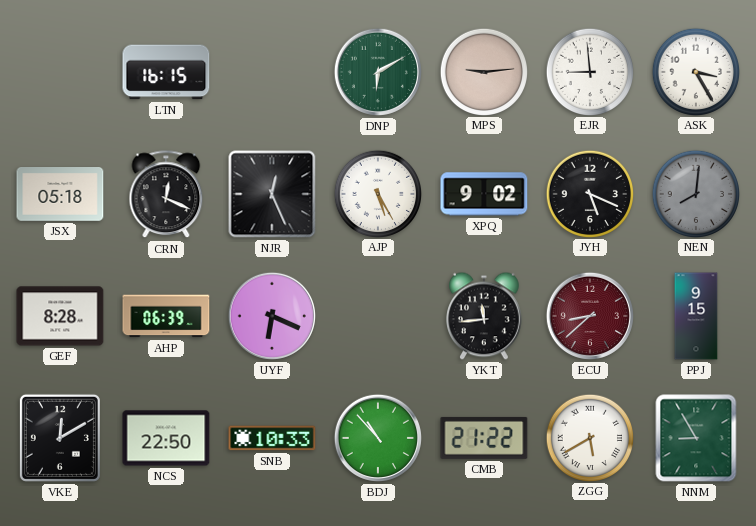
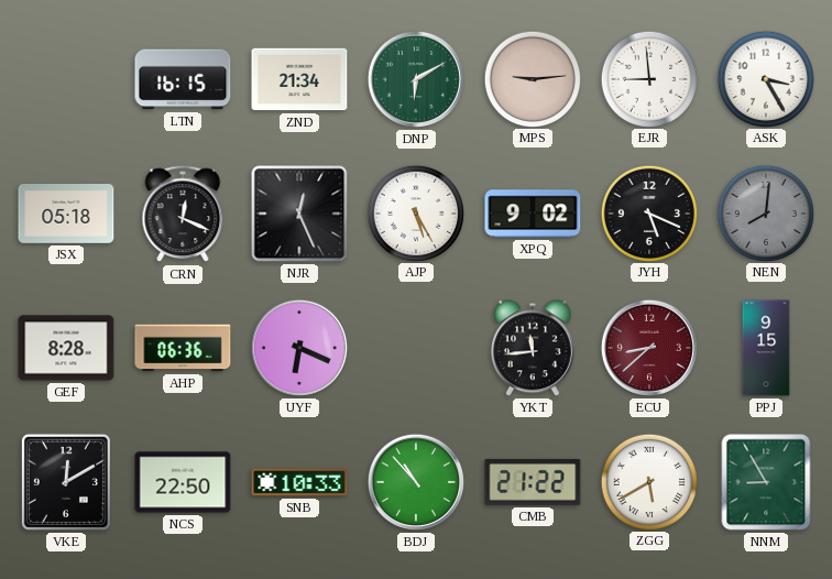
ZND: none -> 21:34 (299, 79)
AHP: 06:39 -> 06:36 (183, 348)
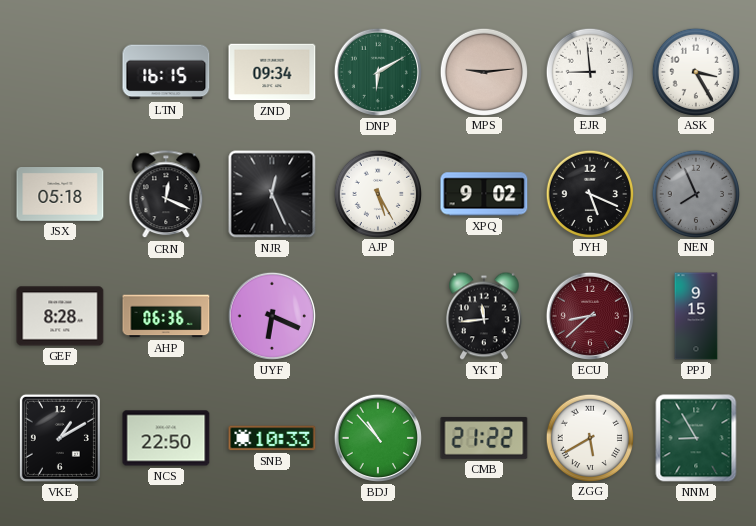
ZND: 21:34 -> 09:34 (272, 72)
NEN: 8:01 -> 7:56 (695, 193)
VKE: 12:10 -> 1:10 (60, 438)
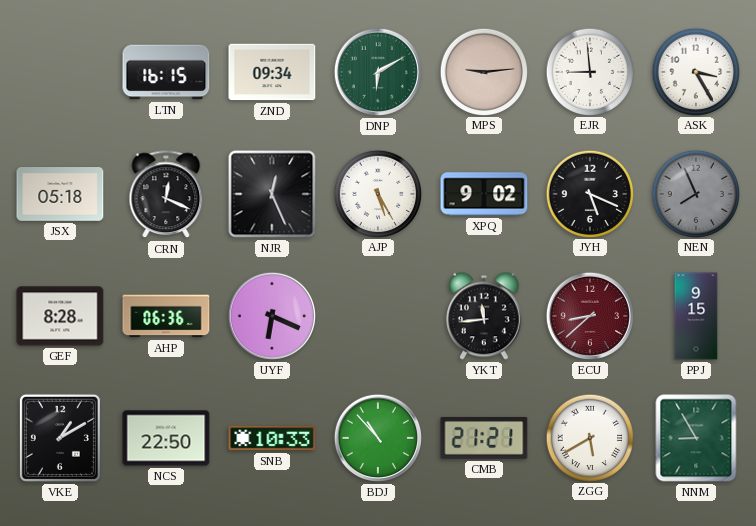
CMB: 21:22 -> 21:21 (484, 438)
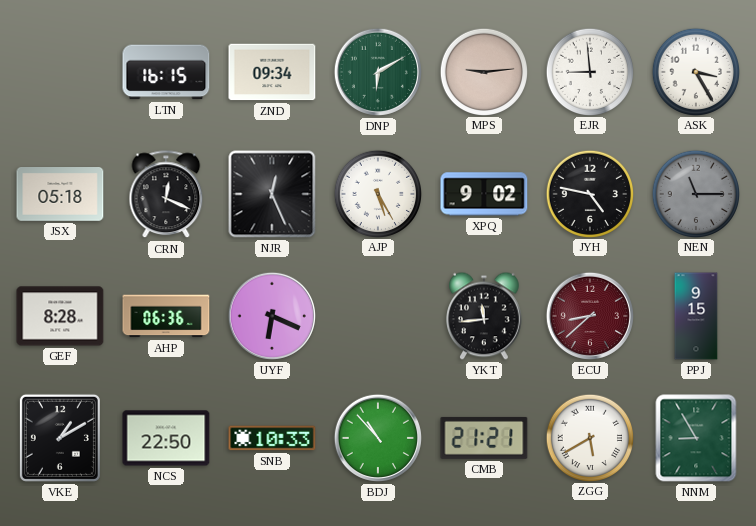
JYH: 5:19 -> 4:47 (589, 193)
NEN: 7:56 -> 11:15 (695, 193)
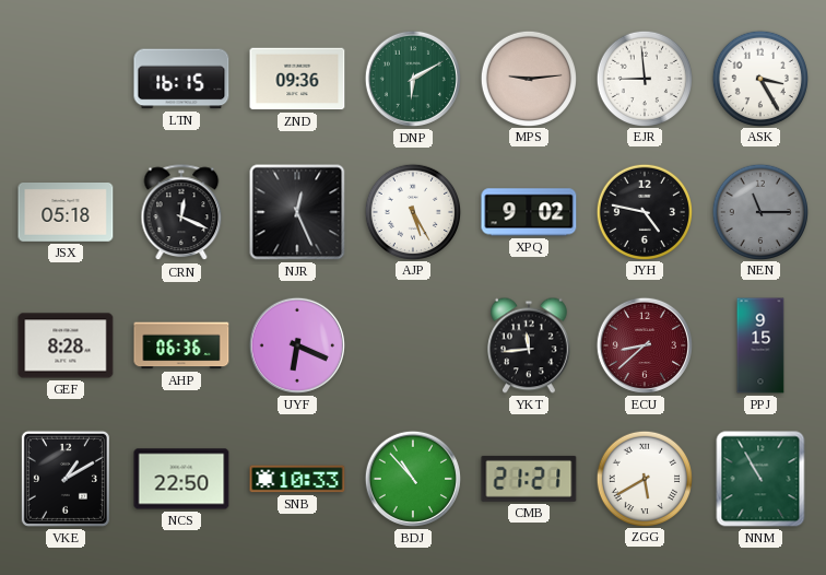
ZND: 09:34 -> 09:36 (297, 79)
NNM: 8:55 -> 10:55 (760, 479)
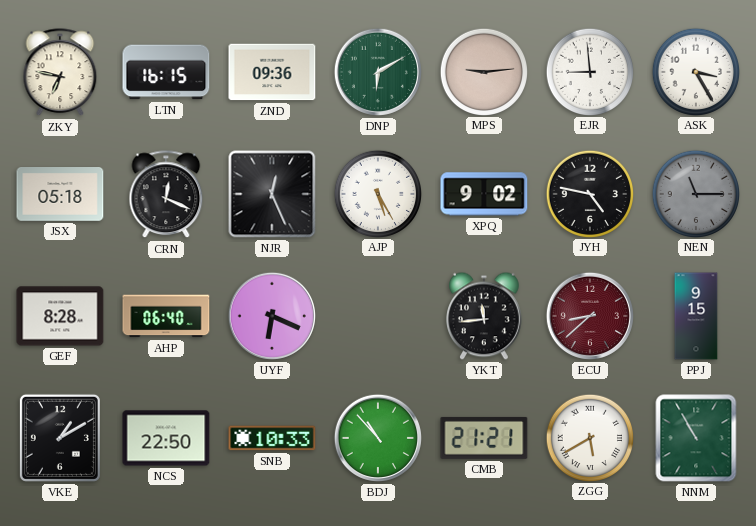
ZKY: none -> 6:47 (60, 73)
AHP: 06:36 -> 06:40 (166, 316)
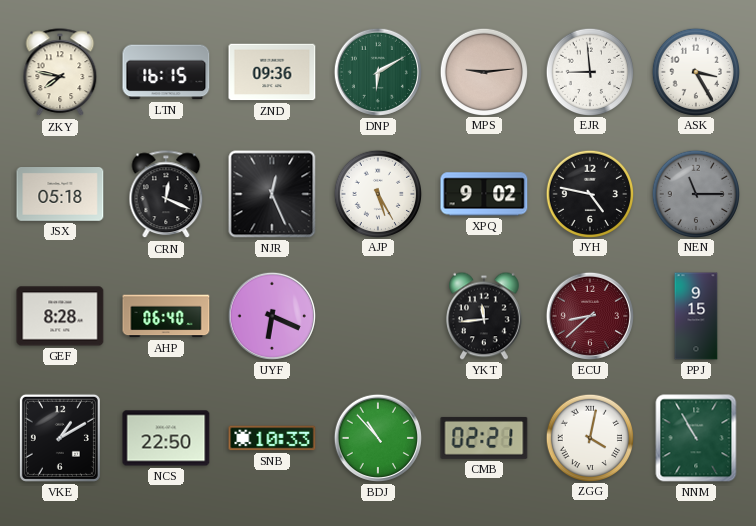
ZKY: 6:47 -> 7:47 (60, 73)
CMB: 21:21 -> 02:21 (484, 438)
ZGG: 5:40 -> 4:02 (589, 437)
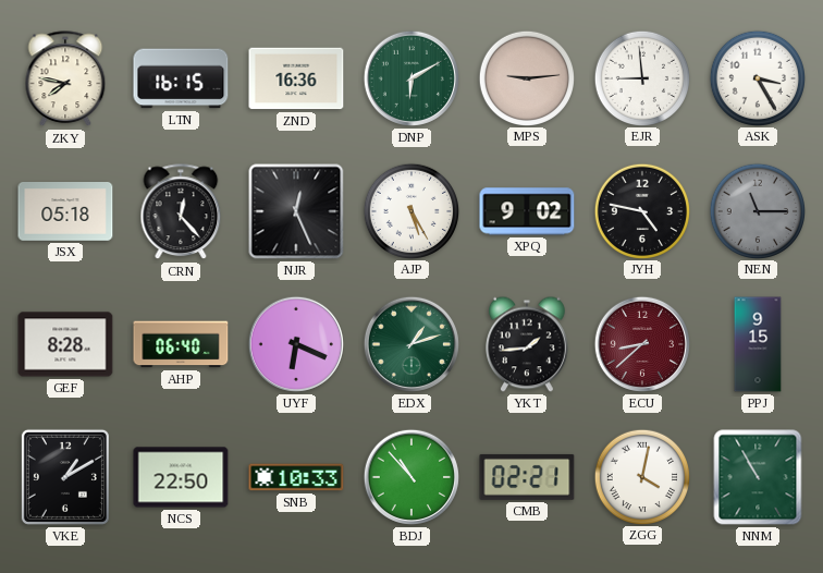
ZND: 09:36 -> 16:36 (296, 78)
CRN: 12:19 -> 12:23 (181, 212)
EDX: none -> 1:12 (411, 344)
YKT: 11:44 -> 1:44 (528, 344)
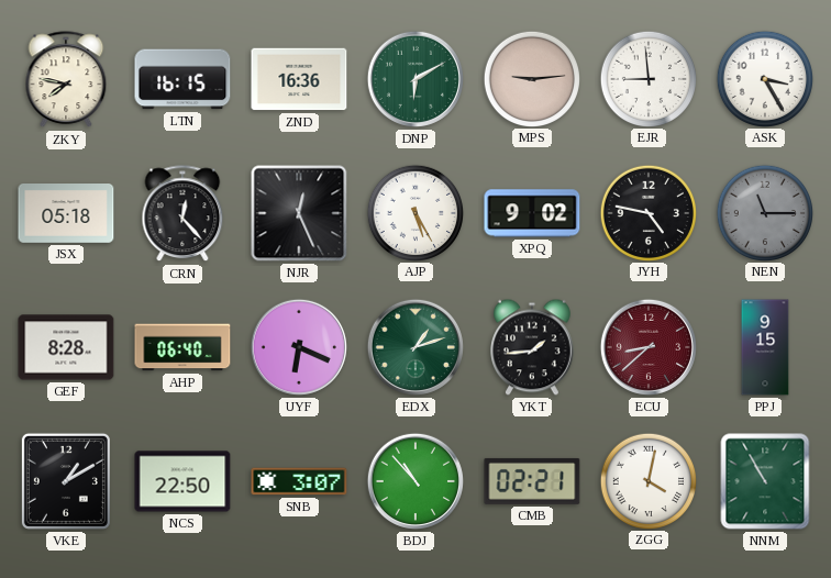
SNB: 10:33 -> 3:07 (299, 481)
